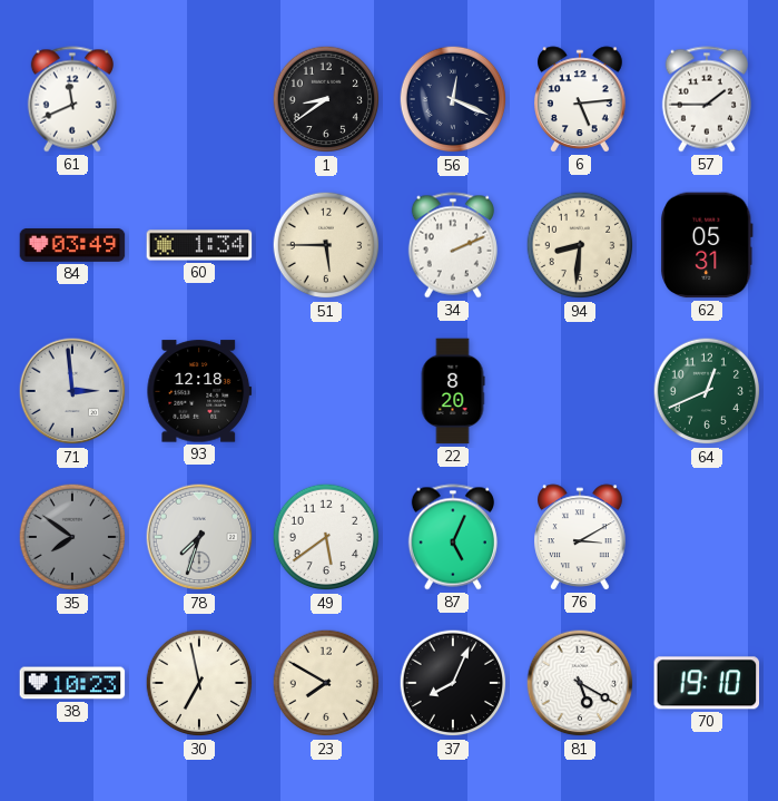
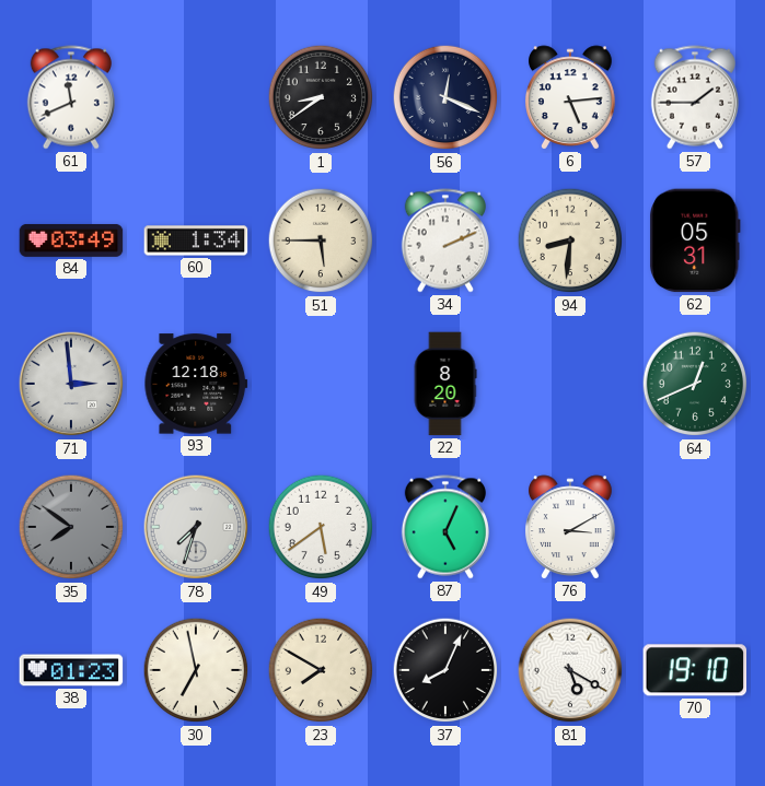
38: 10:23 -> 01:23 (71, 670)
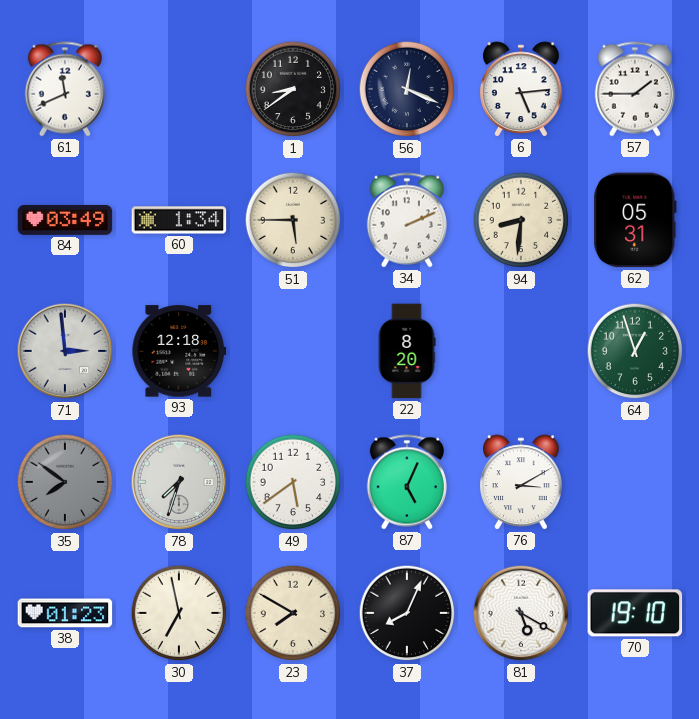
64: 12:41 -> 12:57 (635, 351)
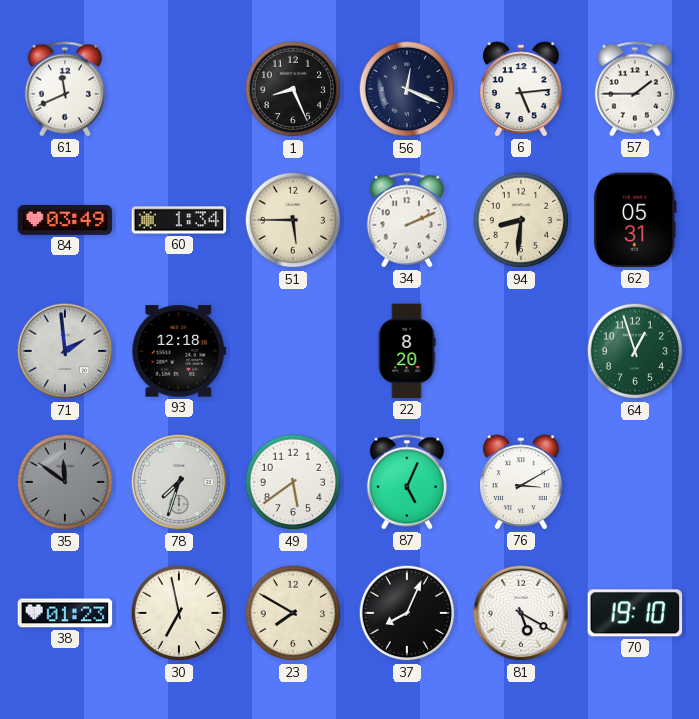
1: 8:39 -> 8:26 (293, 89)
71: 2:59 -> 1:59 (65, 351)
35: 7:51 -> 11:51 (65, 482)
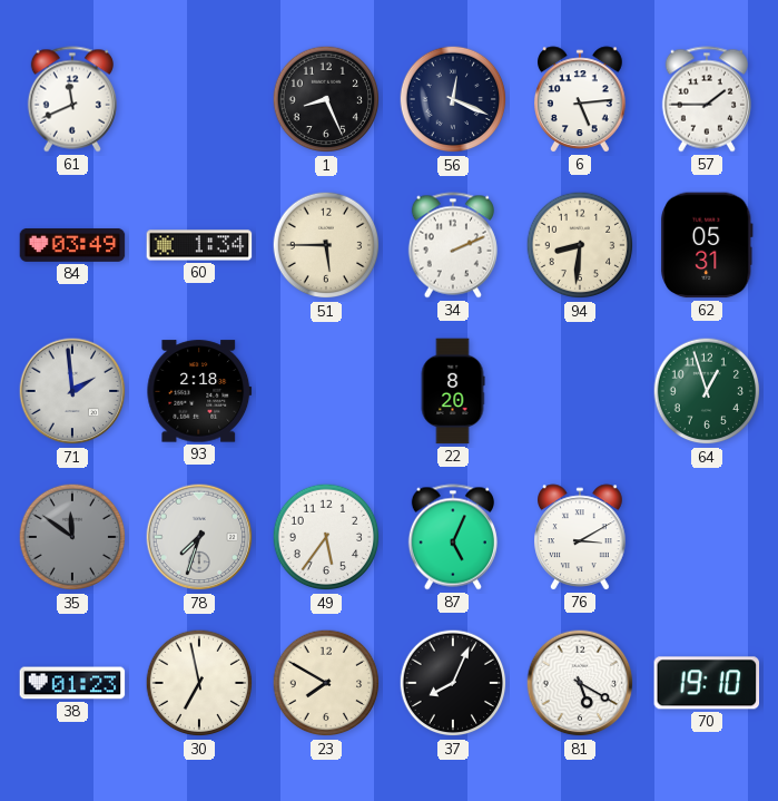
93: 12:18 -> 2:18 (199, 391)
49: 5:39 -> 5:36 (326, 537)
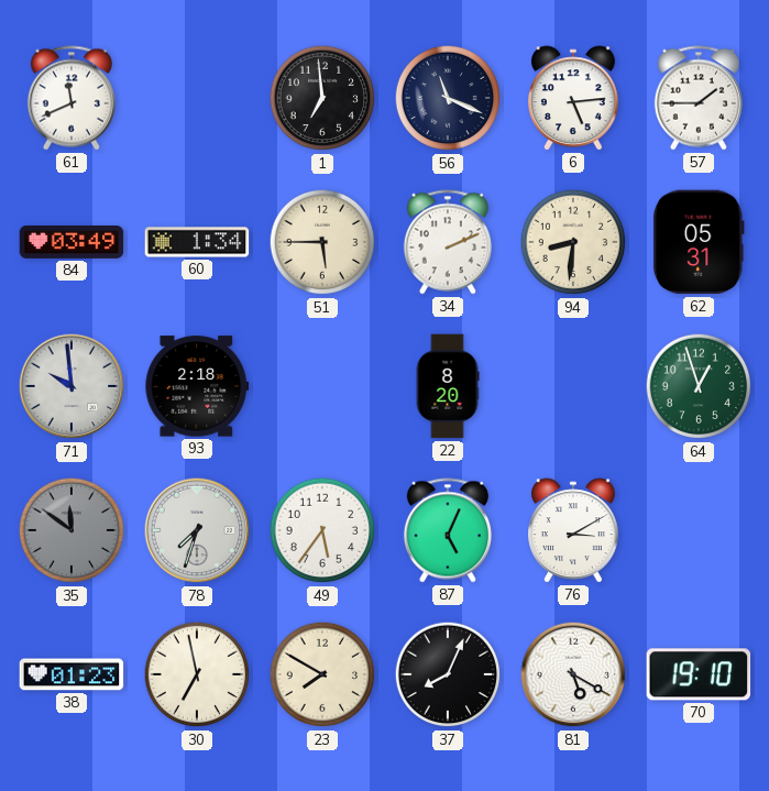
1: 8:26 -> 6:59 (322, 98)
56: 12:19 -> 11:19 (448, 98)
71: 1:59 -> 9:59 (72, 386)
